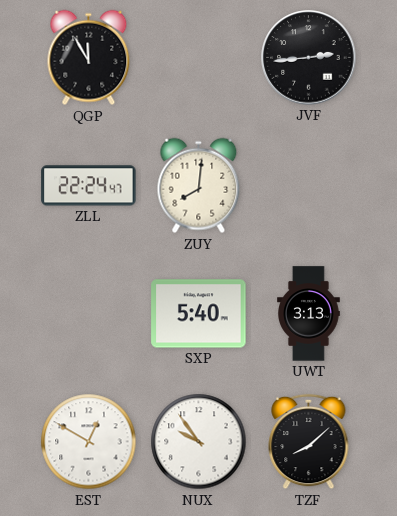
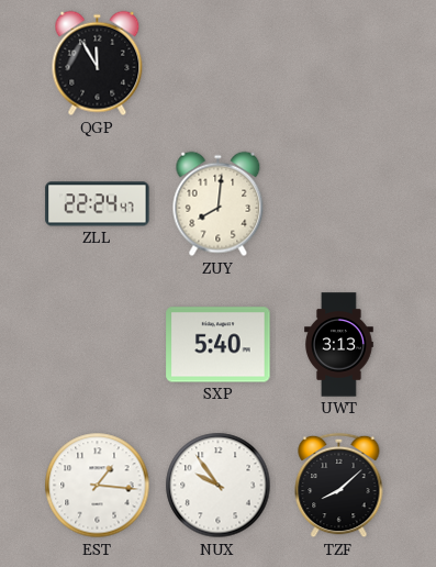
JVF: 2:44 -> none (309, 58)
EST: 12:50 -> 1:16 (98, 486)
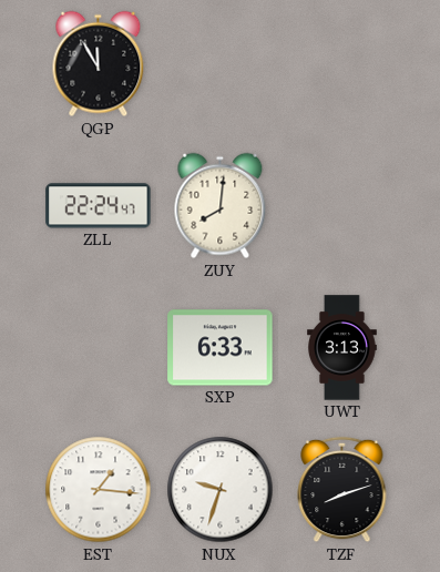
SXP: 5:40 -> 6:33 (221, 348)
NUX: 9:54 -> 9:33 (221, 490)
TZF: 8:08 -> 8:12 (342, 490)
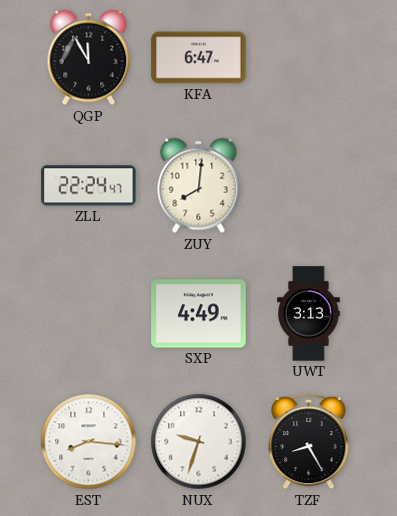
KFA: none -> 6:47 (199, 58)
SXP: 6:33 -> 4:49 (199, 314)
EST: 1:16 -> 8:16 (89, 442)
TZF: 8:12 -> 8:25 (309, 442)
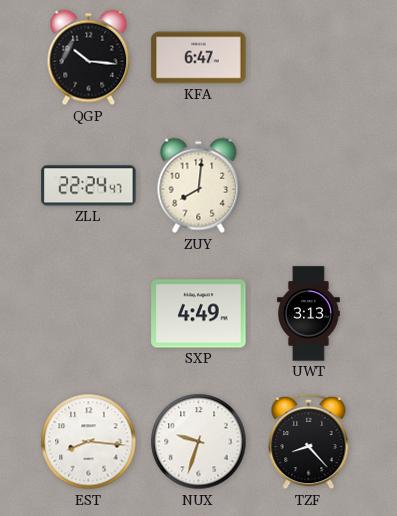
QGP: 11:55 -> 10:16 (89, 58)
TZF: 8:25 -> 8:23 (309, 442)
